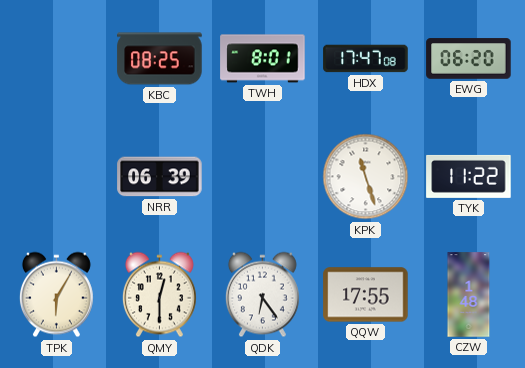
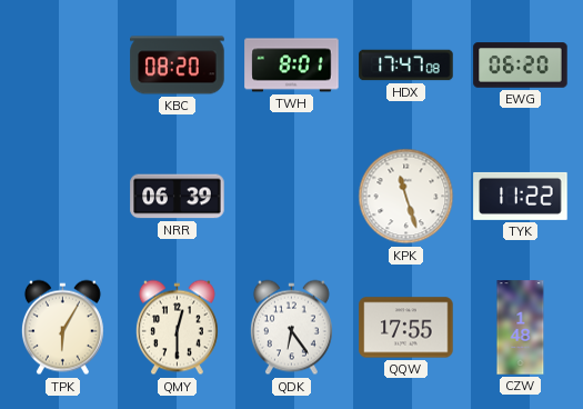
KBC: 08:25 -> 08:20 (178, 66)
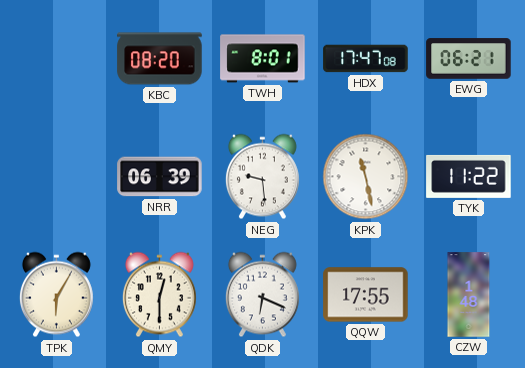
EWG: 06:20 -> 06:21 (469, 59)
NEG: none -> 9:29 (262, 177)
KPK: 11:27 -> 11:28 (366, 177)
QDK: 6:24 -> 6:19 (262, 295)
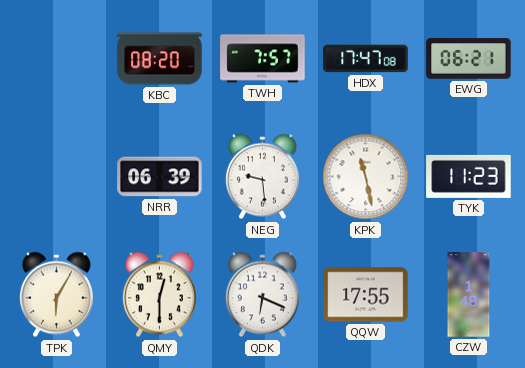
TWH: 8:01 -> 7:57 (263, 59)
TYK: 11:22 -> 11:23 (469, 176)
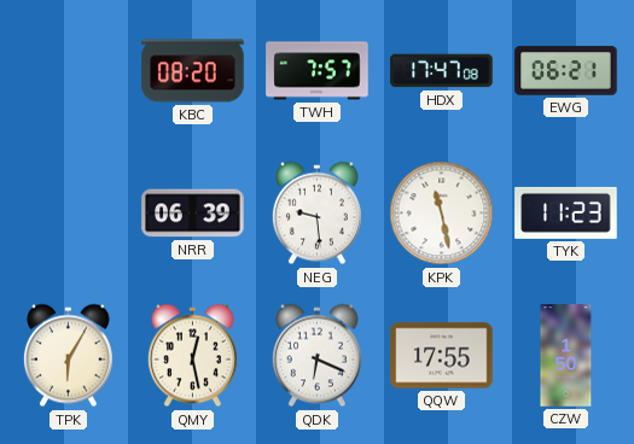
QMY: 12:30 -> 12:28 (192, 356)
CZW: 1:48 -> 1:50 (566, 356)
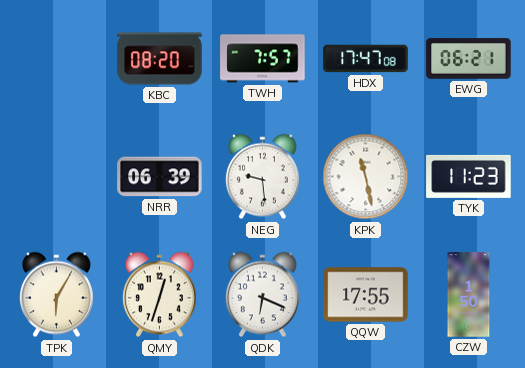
QMY: 12:28 -> 12:33 (159, 295)
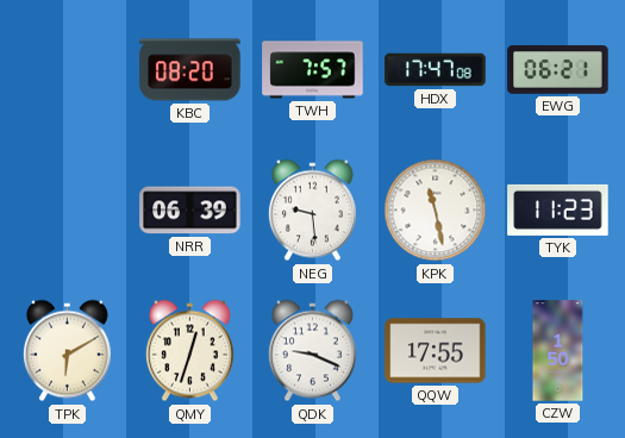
TPK: 6:05 -> 6:10 (67, 351)
QDK: 6:19 -> 9:19 (312, 351)
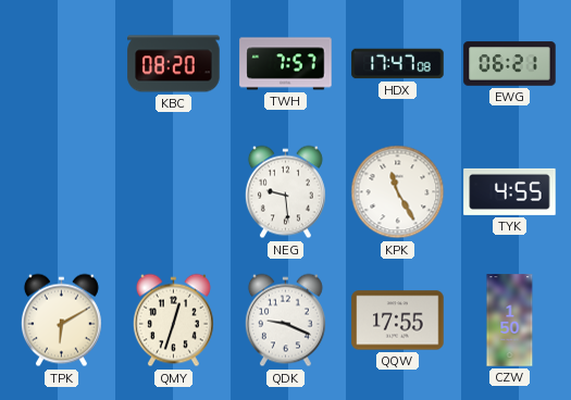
NRR: 06:39 -> none (190, 211)
KPK: 11:28 -> 11:25 (398, 192)
TYK: 11:23 -> 4:55 (510, 191)
